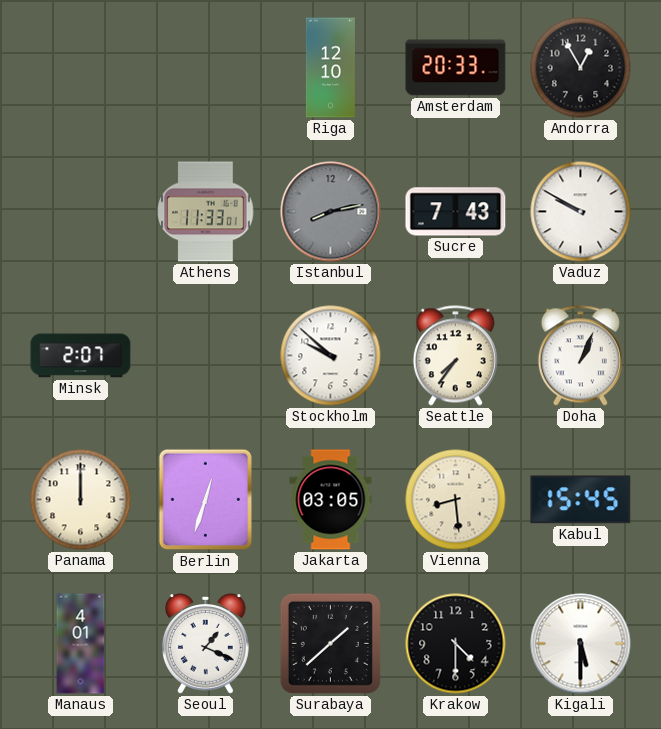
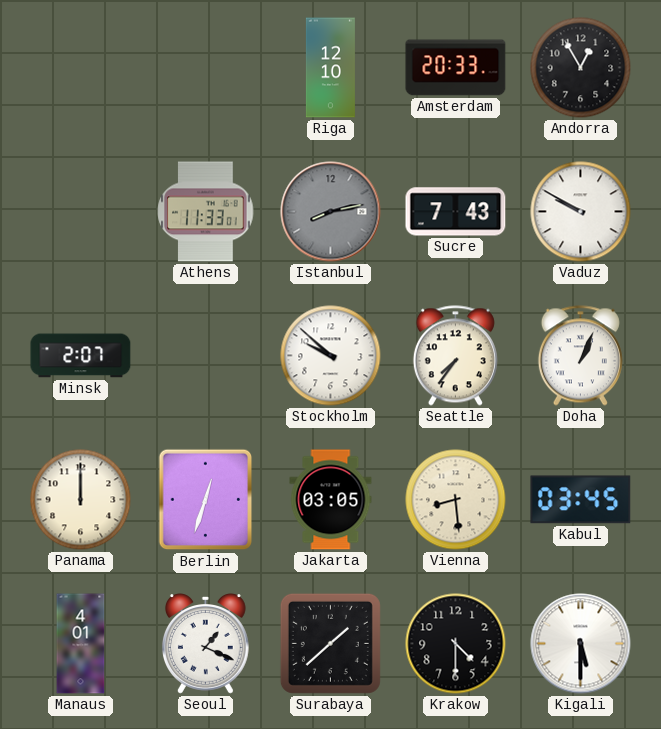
Kabul: 15:45 -> 03:45 (581, 500)
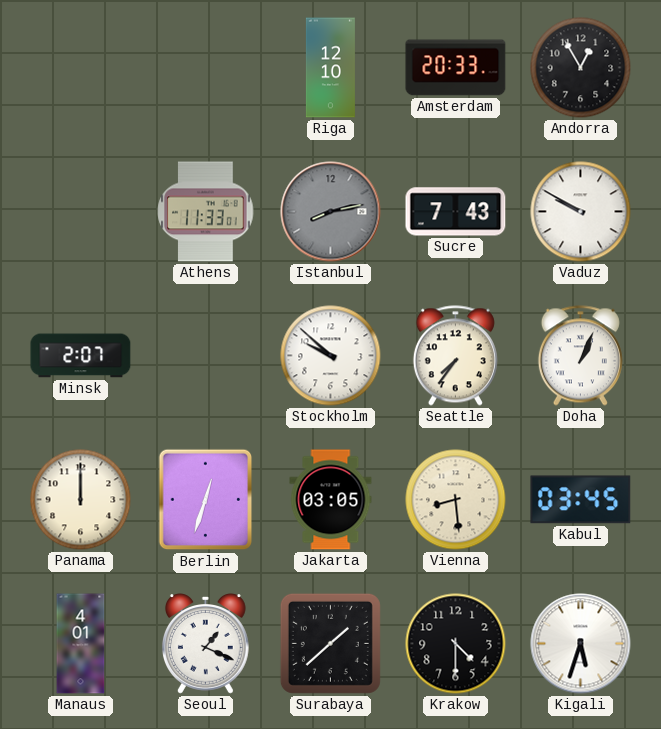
Kigali: 5:30 -> 5:33 (581, 644)
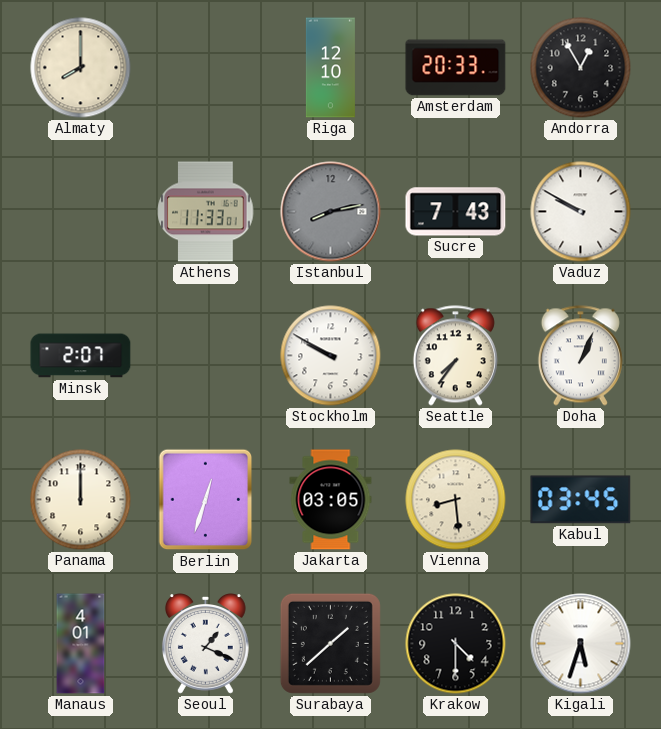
Almaty: none -> 8:00 (81, 68)
Stockholm: 9:52 -> 9:50 (331, 356)
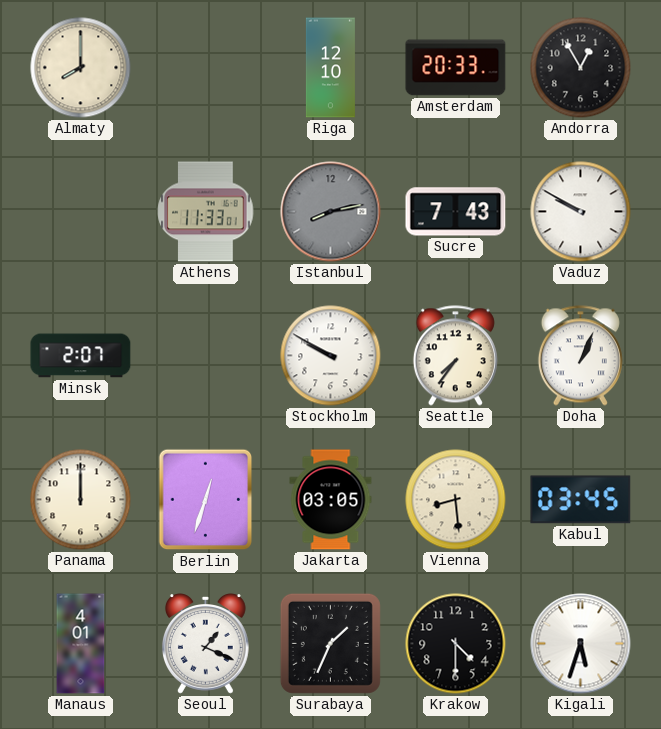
Surabaya: 1:38 -> 1:34 (330, 643)
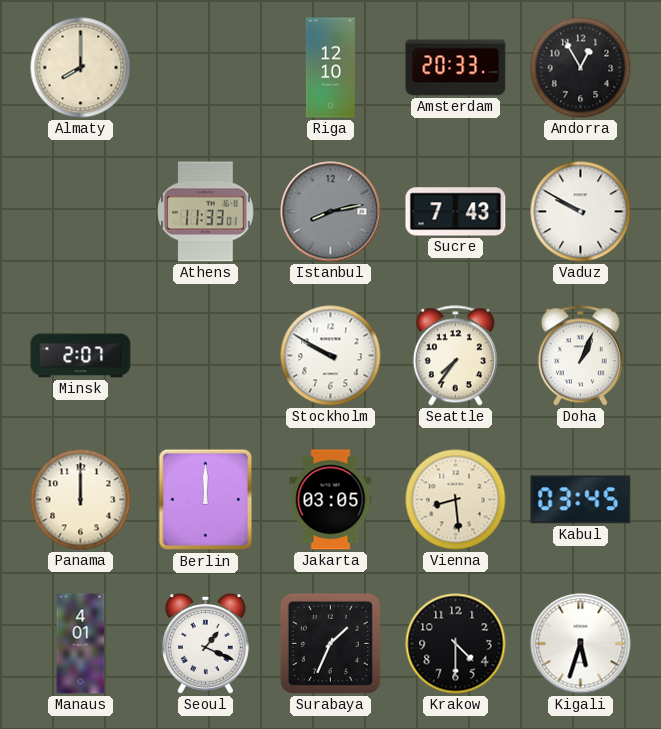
Berlin: 12:33 -> 12:00 (206, 500)
